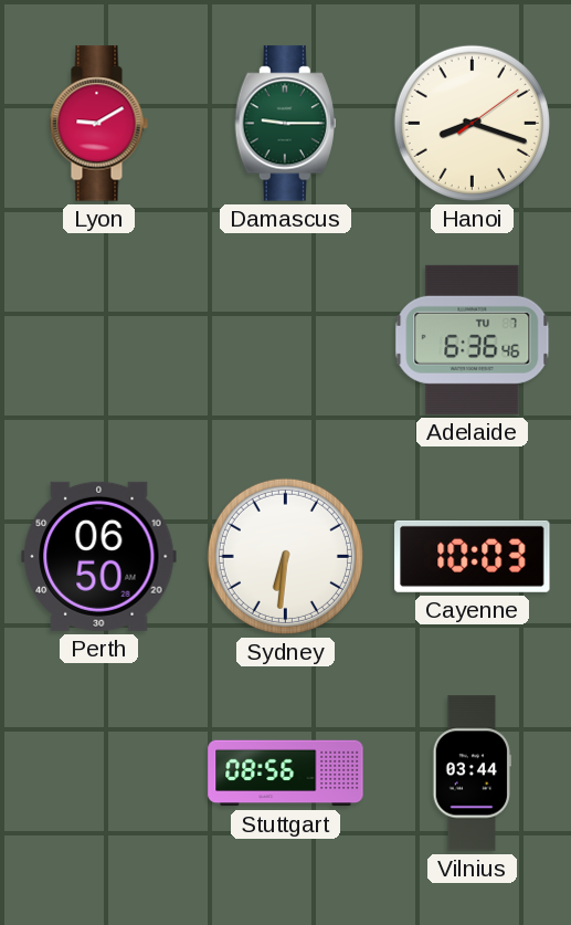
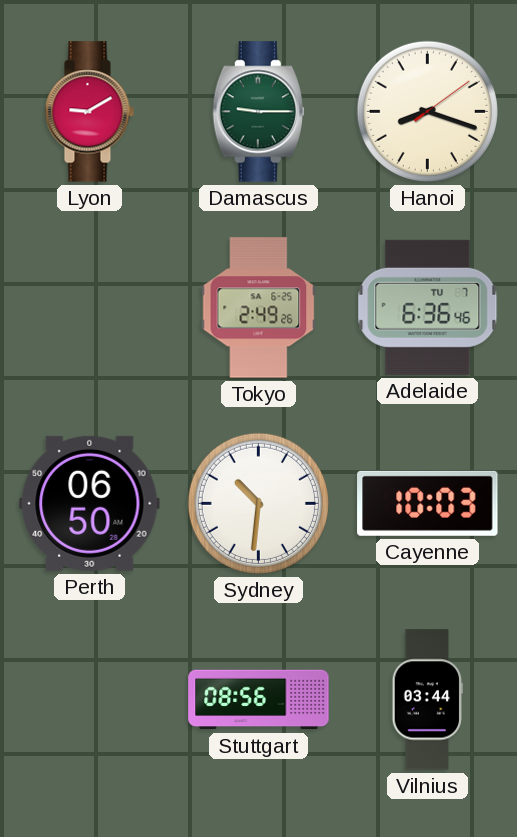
Tokyo: none -> 2:49 (259, 308)
Sydney: 6:31 -> 10:31 (258, 503)
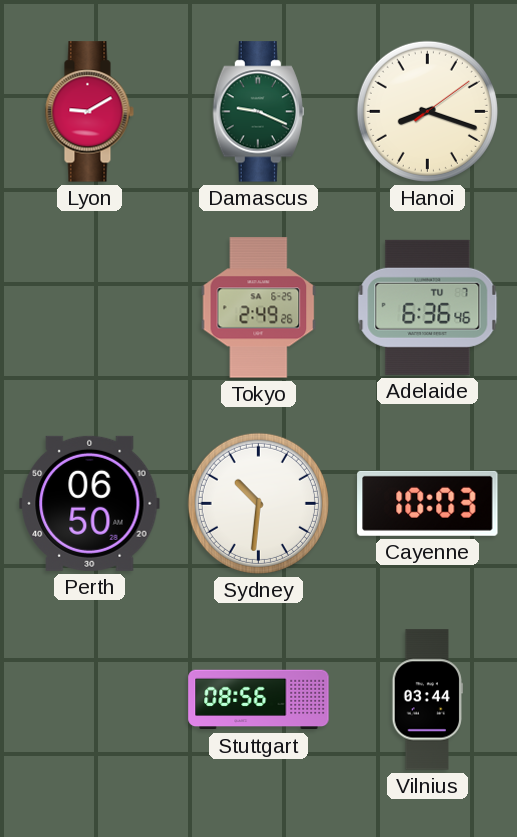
Damascus: 9:15 -> 9:19 (258, 112)
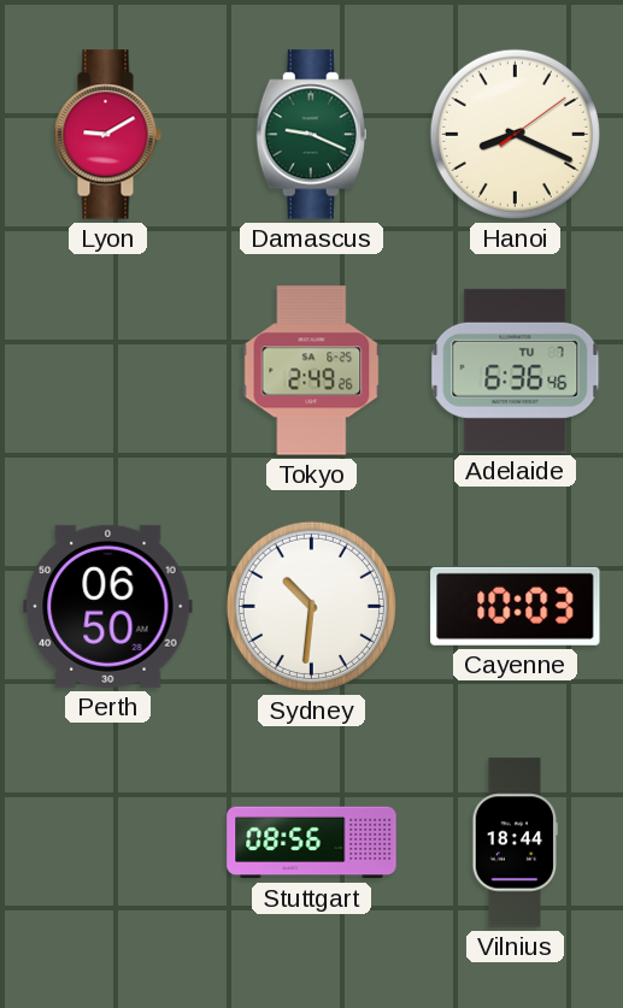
Hanoi: 8:18 -> 8:19 (515, 134)
Vilnius: 03:44 -> 18:44 (515, 843)
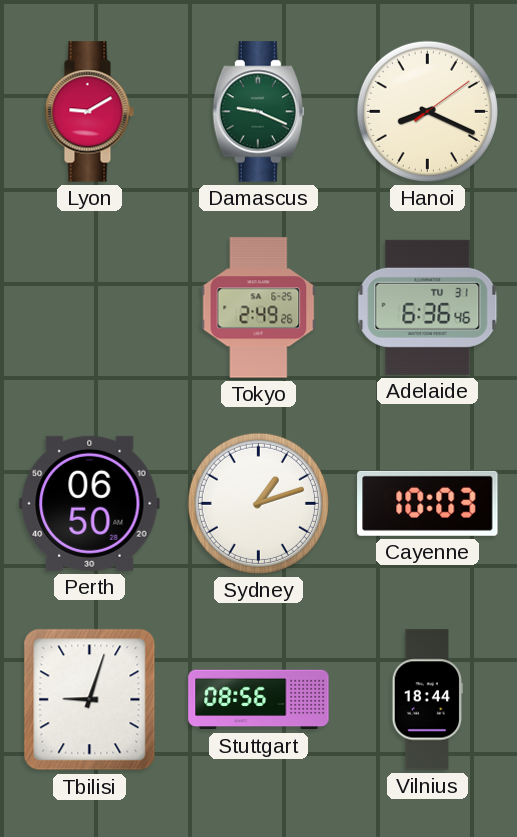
Adelaide date: TU 7 -> TU 31 (428, 307)
Sydney: 10:31 -> 1:12 (258, 503)
Tbilisi: none -> 9:03 (90, 700)
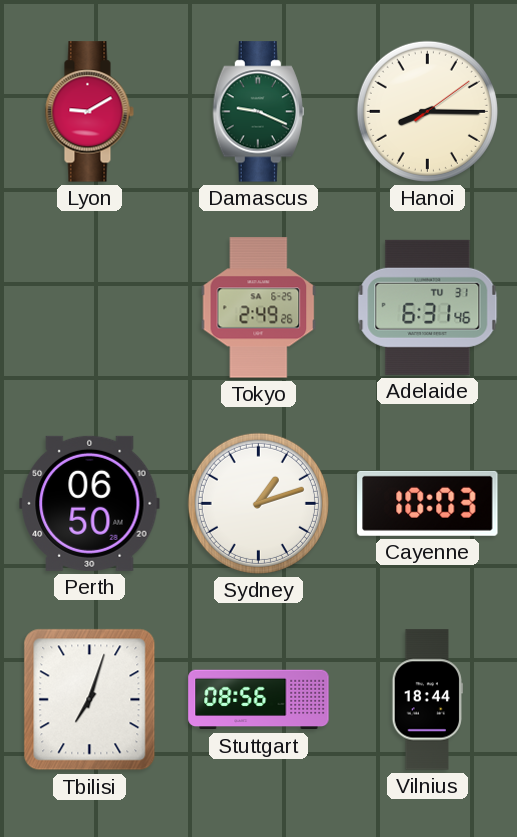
Hanoi: 8:19 -> 8:15 (427, 111)
Adelaide: 6:36 -> 6:31 (428, 307)
Tbilisi: 9:03 -> 7:03 (90, 700)
